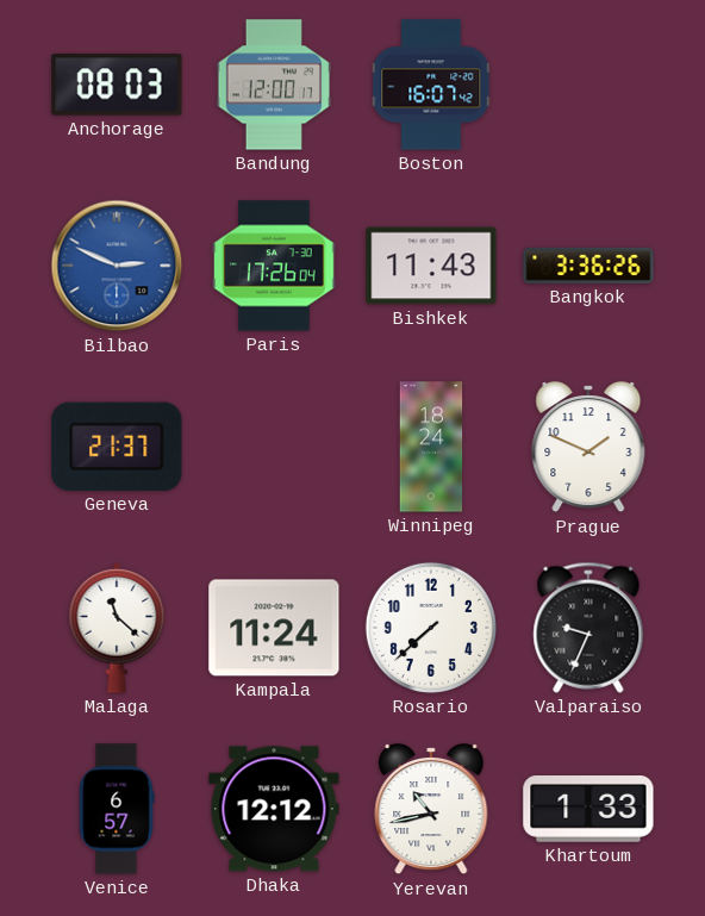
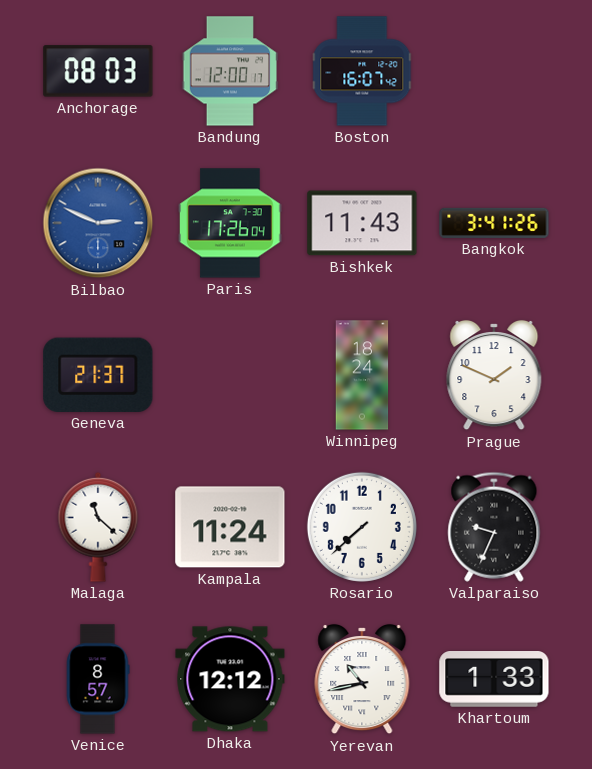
Bangkok: 3:36 -> 3:41 (494, 223)
Venice: 6:57 -> 8:57 (98, 679)
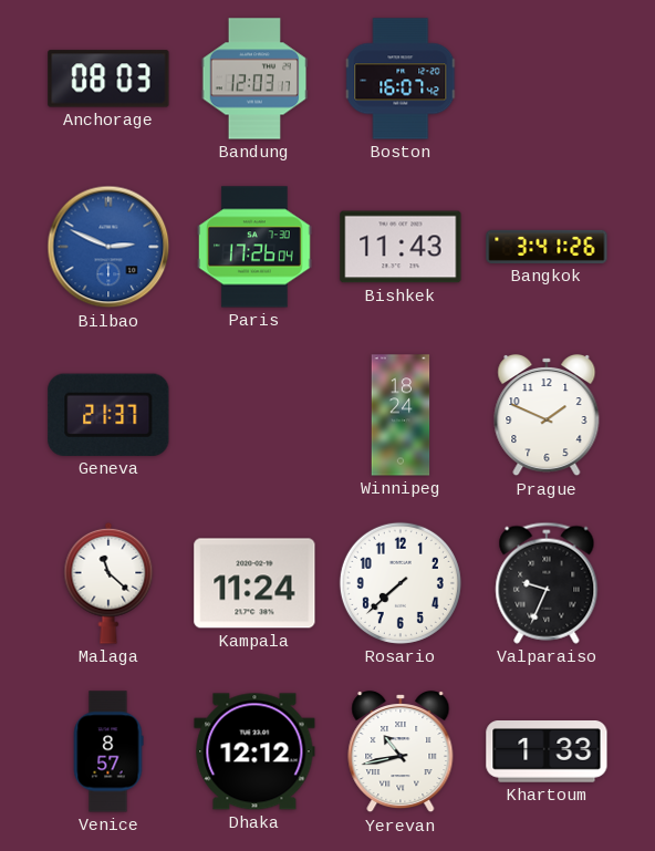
Bandung: 12:00 -> 12:03 (254, 79)
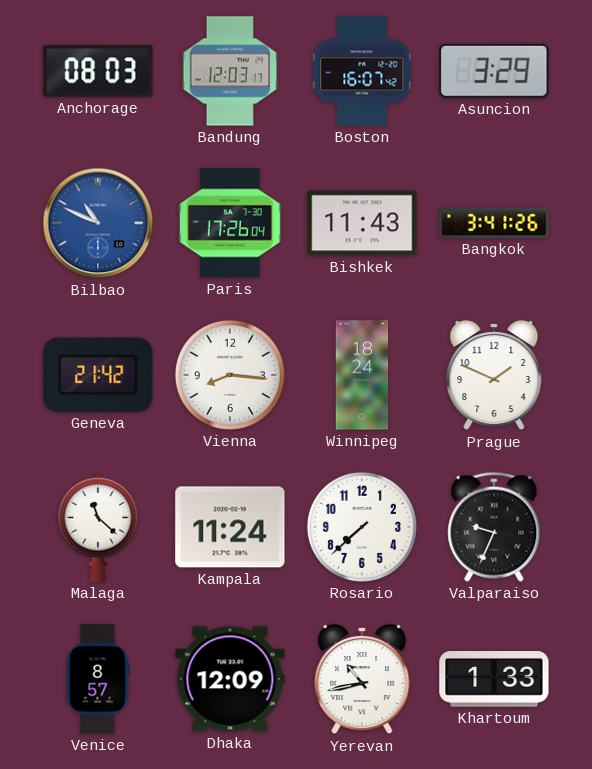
Asuncion: none -> 3:29 (494, 71)
Bilbao: 2:49 -> 10:49 (98, 223)
Geneva: 21:37 -> 21:42 (98, 375)
Vienna: none -> 8:16 (230, 375)
Dhaka: 12:12 -> 12:09 (230, 679)
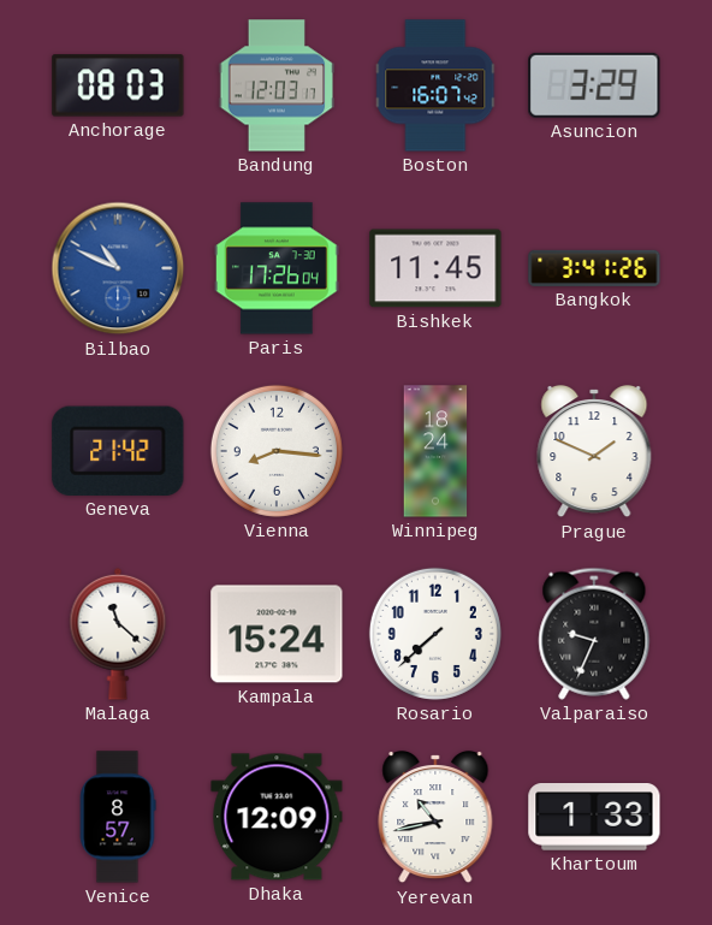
Bishkek: 11:43 -> 11:45 (435, 268)
Kampala: 11:24 -> 15:24 (277, 634)
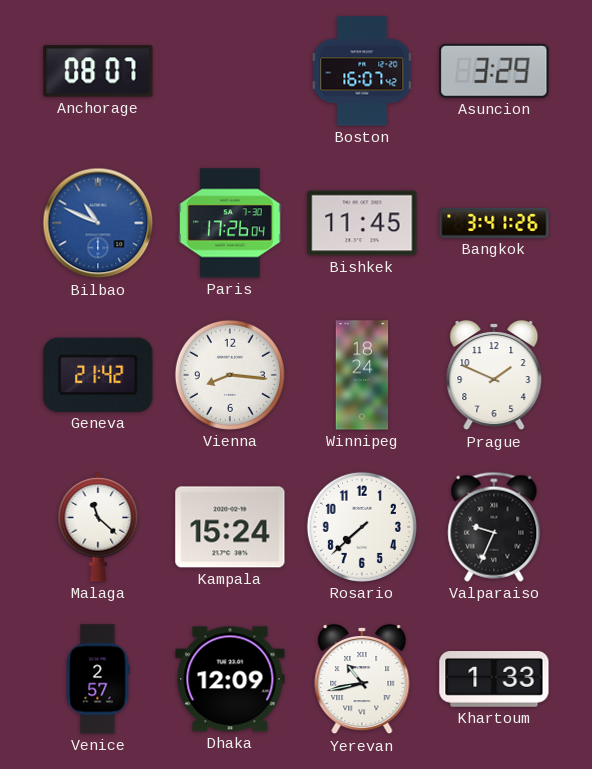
Anchorage: 08:03 -> 08:07 (98, 71)
Bandung: 12:03 -> none (277, 85)
Venice: 8:57 -> 2:57 (98, 679)
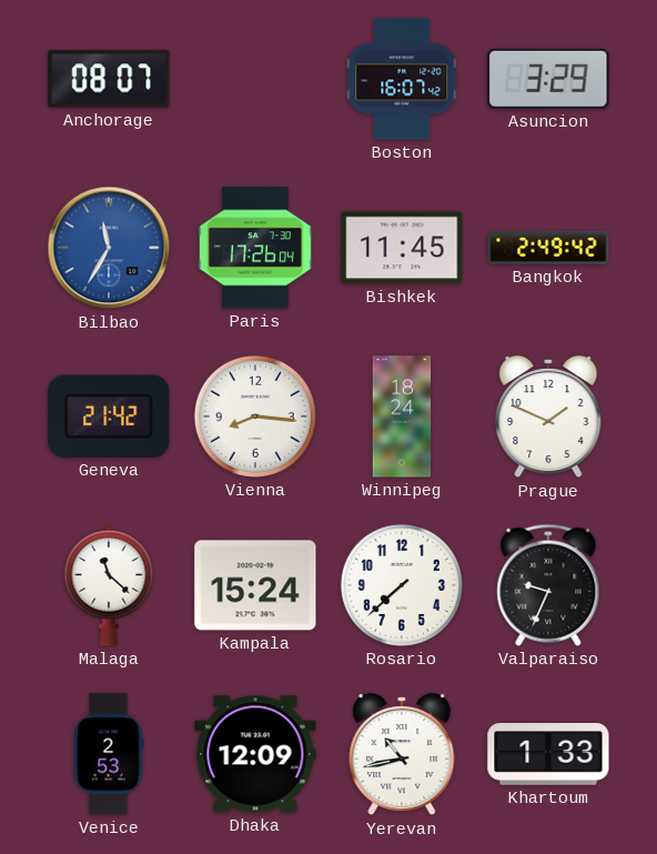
Bilbao: 10:49 -> 11:35 (109, 248)
Bangkok: 3:41 -> 2:49 (548, 248)
Venice: 2:57 -> 2:53 (109, 754)
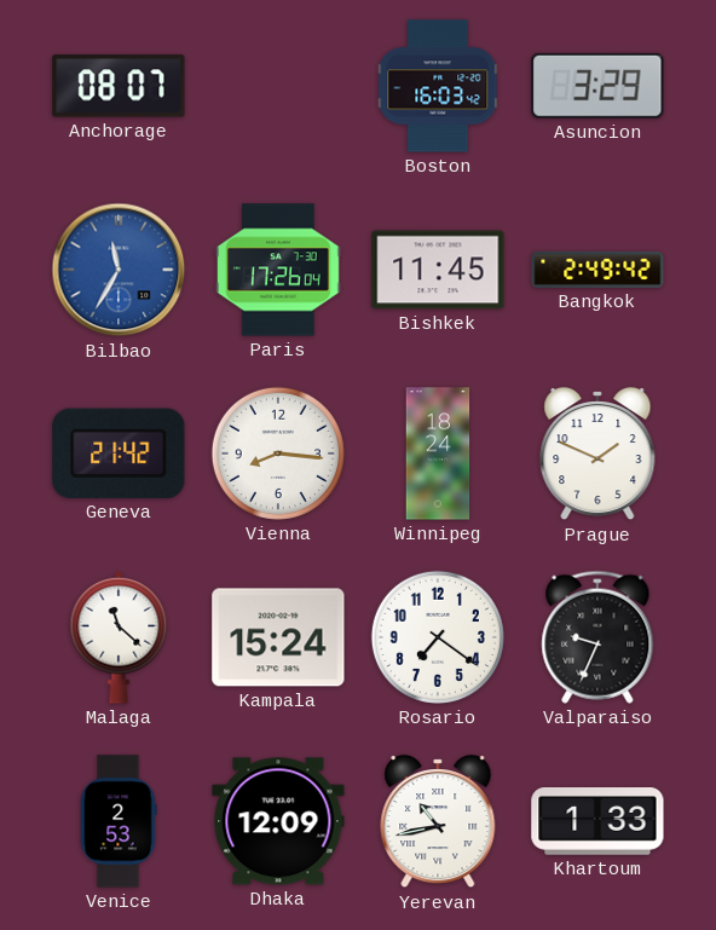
Boston: 16:07 -> 16:03 (439, 86)
Rosario: 7:38 -> 7:21 (438, 637)
